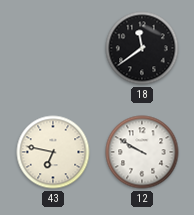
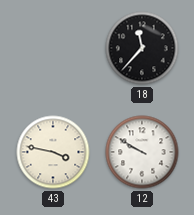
18: 11:39 -> 11:37 (142, 48)
43: 6:47 -> 3:47 (53, 152)
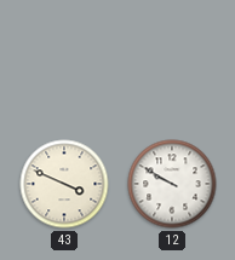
18: 11:37 -> none (142, 48)
43: 3:47 -> 3:49 (64, 184)
